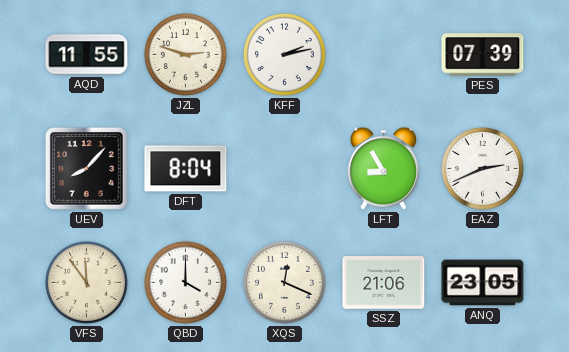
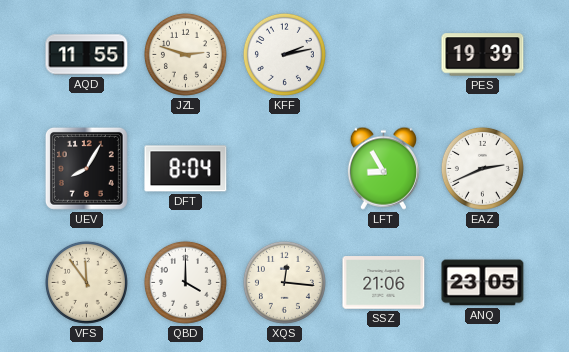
PES: 07:39 -> 19:39 (483, 55)
UEV: 8:07 -> 8:05 (86, 168)
XQS: 12:19 -> 12:16 (284, 282)
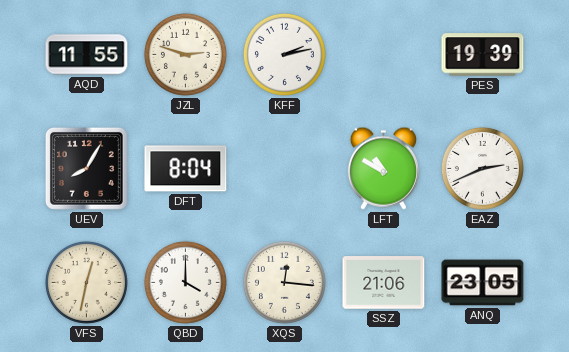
LFT: 8:55 -> 10:50 (383, 168)
VFS: 11:54 -> 12:32 (86, 282)
